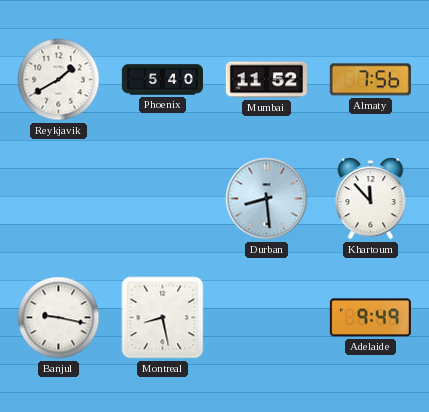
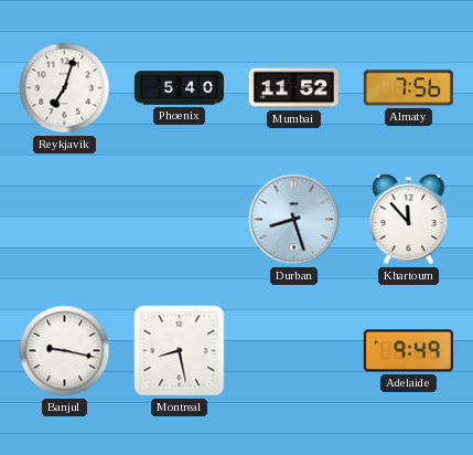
Reykjavik: 1:40 -> 7:03 (65, 88)
Durban: 8:29 -> 8:27 (294, 220)
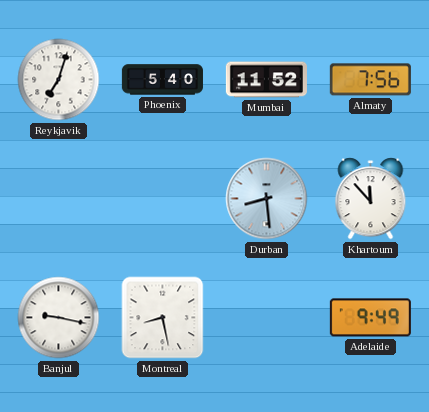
Durban: 8:27 -> 8:29 (267, 199)
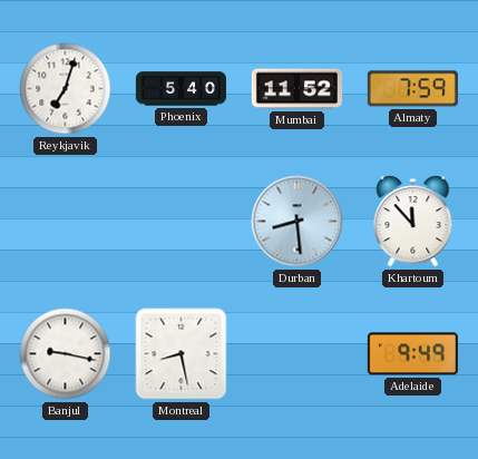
Almaty: 7:56 -> 7:59 (412, 89)
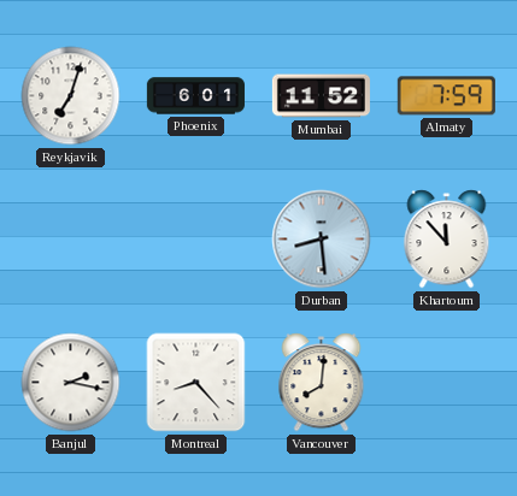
Phoenix: 5:40 -> 6:01 (195, 96)
Banjul: 9:17 -> 2:17 (71, 383)
Montreal: 8:28 -> 8:23 (196, 383)
Vancouver: none -> 8:01 (322, 383)
Adelaide: 9:49 -> none (412, 354)
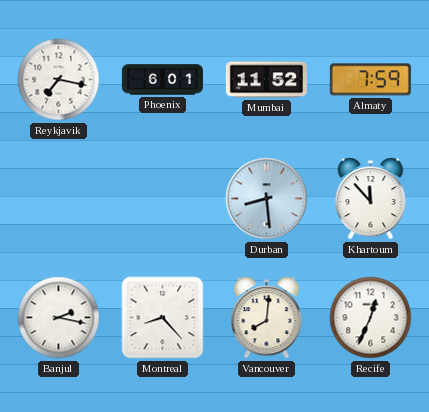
Reykjavik: 7:03 -> 7:17 (59, 80)
Recife: none -> 12:34 (371, 318)
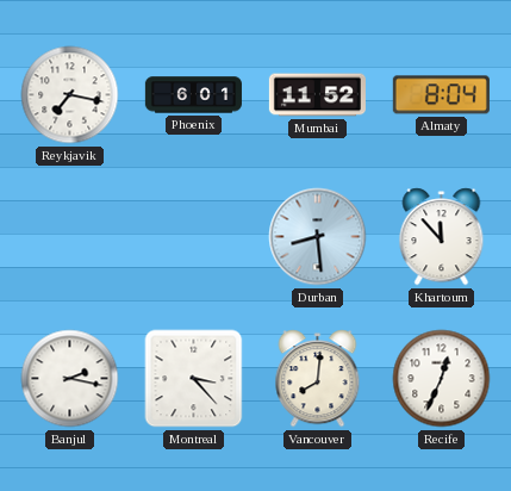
Almaty: 7:59 -> 8:04 (441, 95)
Montreal: 8:23 -> 3:23 (194, 379)
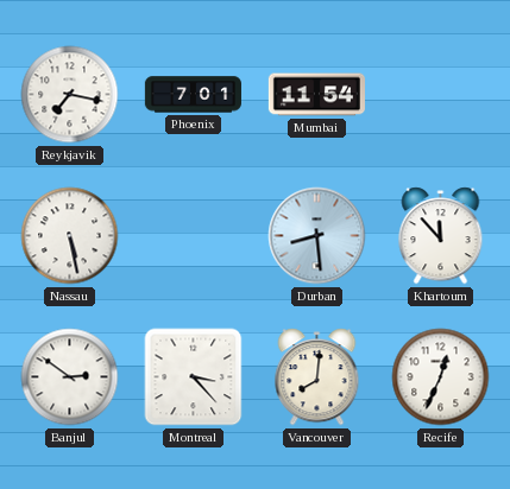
Phoenix: 6:01 -> 7:01 (193, 95)
Mumbai: 11:52 -> 11:54 (316, 95)
Almaty: 8:04 -> none (441, 95)
Nassau: none -> 5:28 (70, 236)
Banjul: 2:17 -> 2:51 (70, 377)
